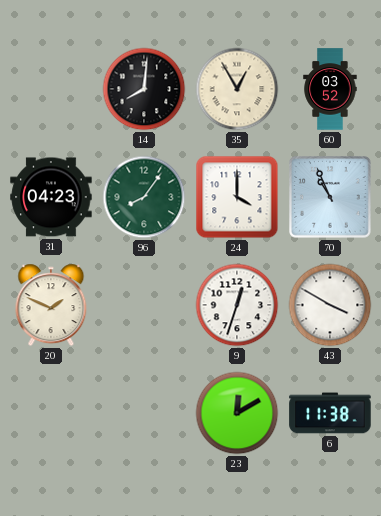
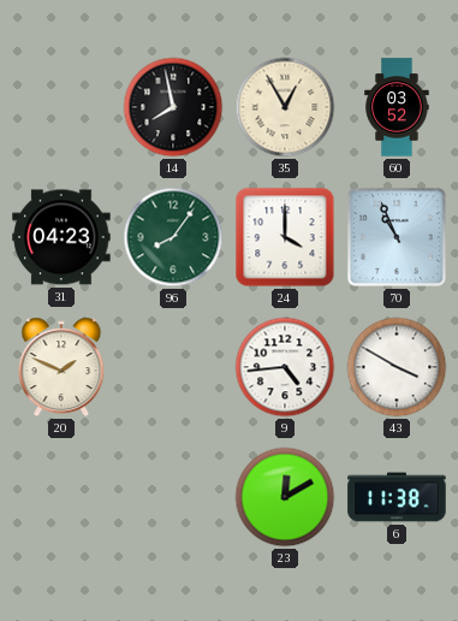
14: 8:01 -> 7:58 (173, 107)
9: 12:33 -> 4:44 (285, 367)
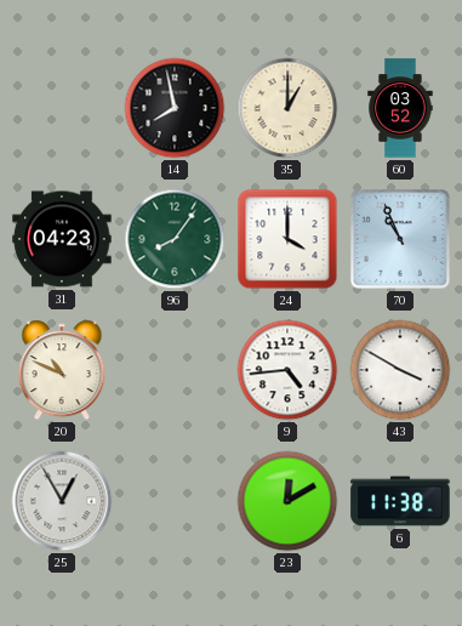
35: 12:55 -> 1:00 (287, 108)
20: 1:49 -> 10:49 (62, 370)
25: none -> 12:55 (62, 501)
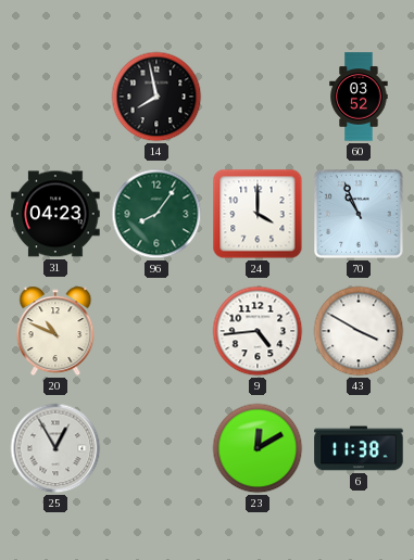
35: 1:00 -> none (287, 108)
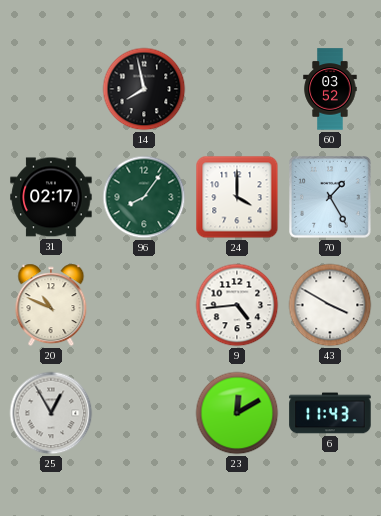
31: 04:23 -> 02:17 (51, 197)
70: 10:56 -> 1:25 (331, 198)
6: 11:38 -> 11:43 (330, 413)
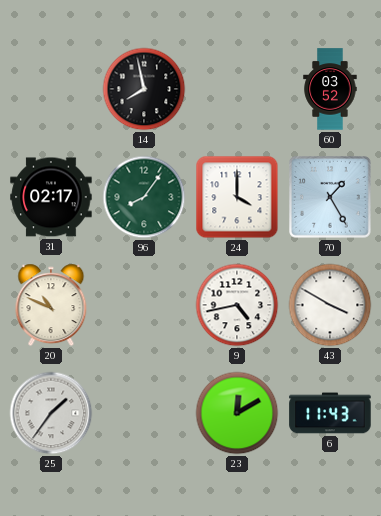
9: 4:44 -> 4:43 (237, 305)
25: 12:55 -> 1:36 (51, 413)
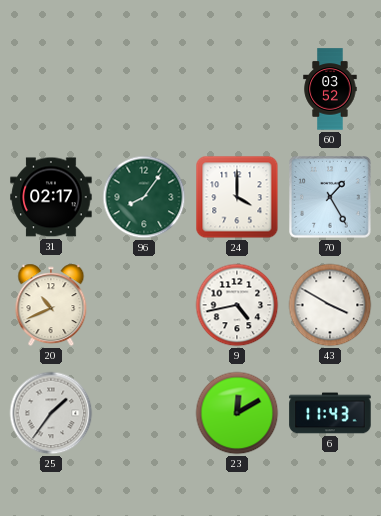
14: 7:58 -> none (144, 89)
20: 10:49 -> 10:41 (51, 305)
